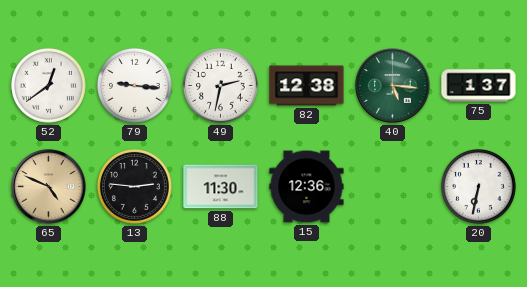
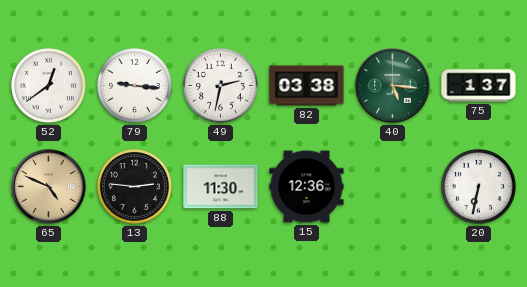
82: 12:38 -> 03:38 (307, 86)
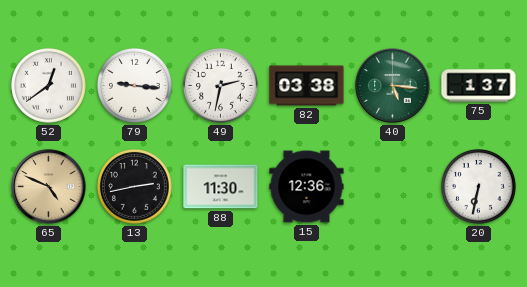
13: 2:46 -> 2:43 (134, 186)
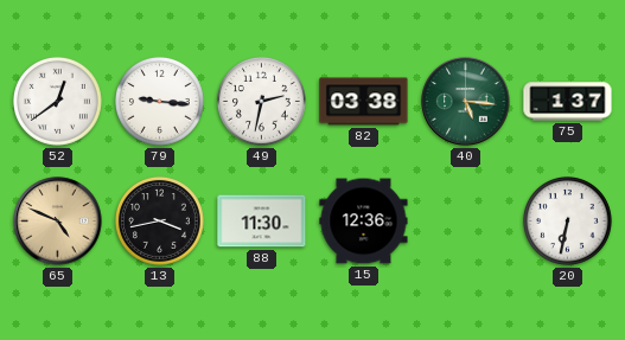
13: 2:43 -> 3:43 (159, 220)
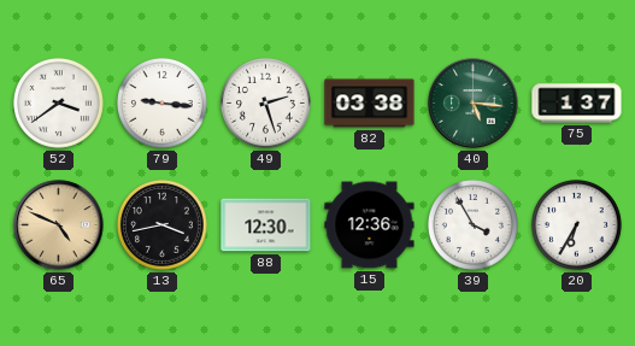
52: 12:39 -> 3:39 (58, 102)
49: 2:32 -> 2:27 (265, 102)
88: 11:30 -> 12:30 (266, 225)
39: none -> 3:55 (472, 224)
20: 6:32 -> 6:35 (576, 224)
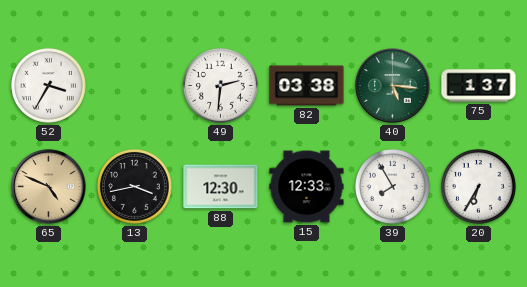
52: 3:39 -> 3:35 (48, 85)
79: 9:16 -> none (161, 102)
49: 2:27 -> 2:31 (220, 85)
15: 12:36 -> 12:33 (307, 187)
39: 3:55 -> 7:55 (392, 186)
